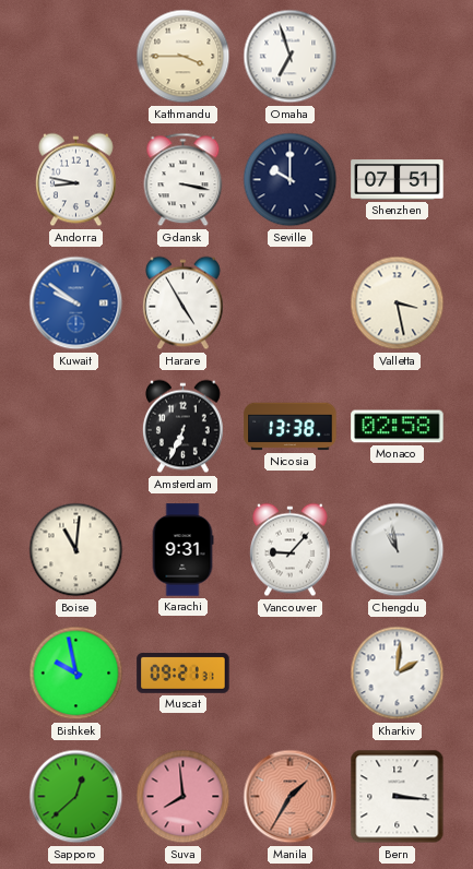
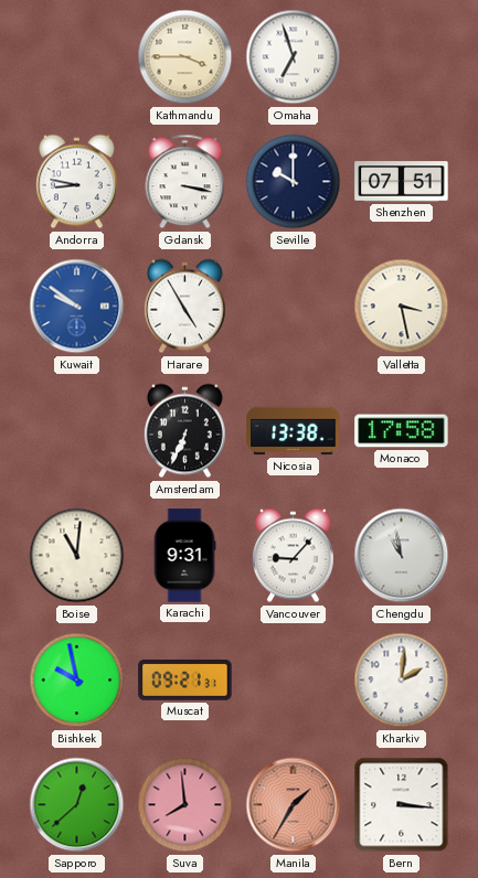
Monaco: 02:58 -> 17:58 (402, 431)
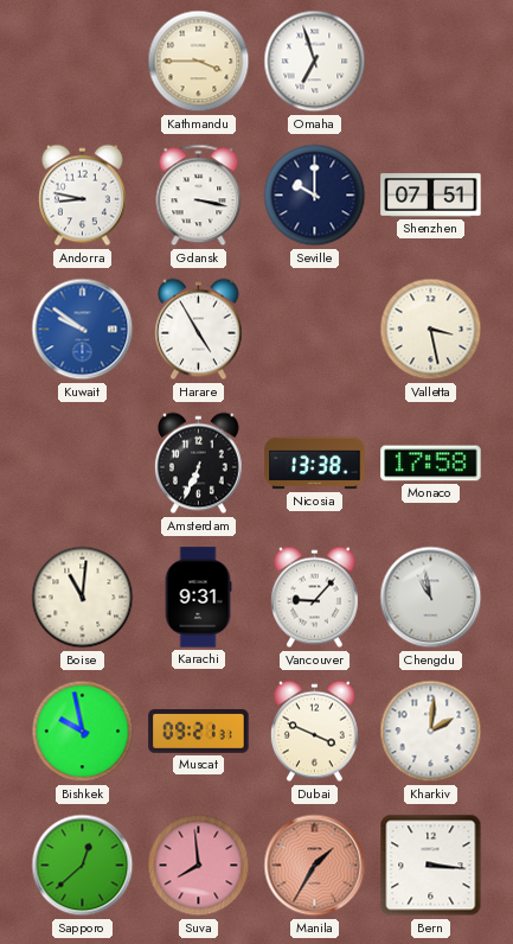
Dubai: none -> 3:49 (315, 732)
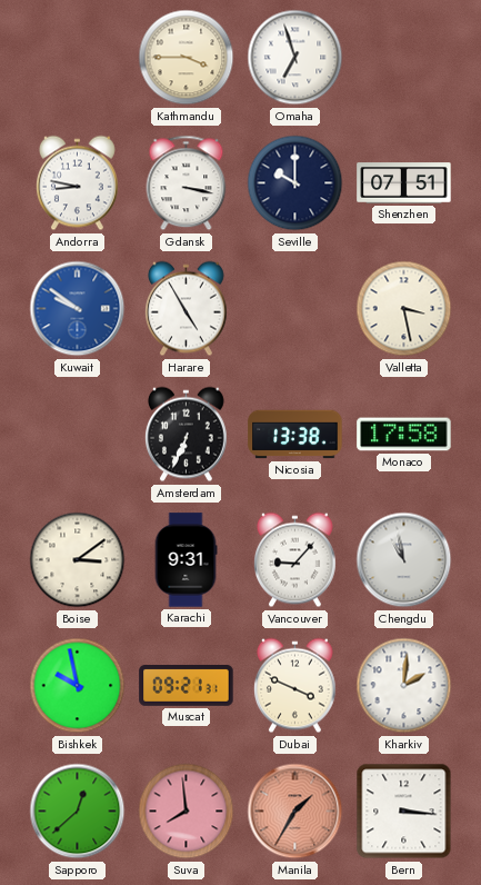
Boise: 11:01 -> 3:09 (78, 560)
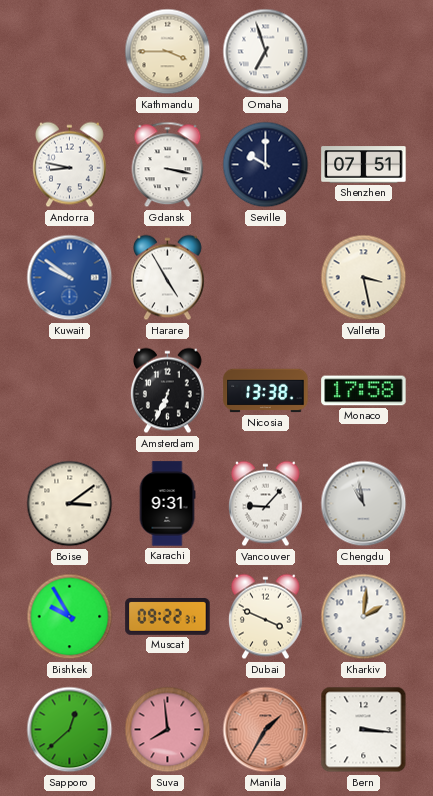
Bishkek: 9:58 -> 9:55 (70, 617)
Muscat: 09:21 -> 09:22 (168, 617)
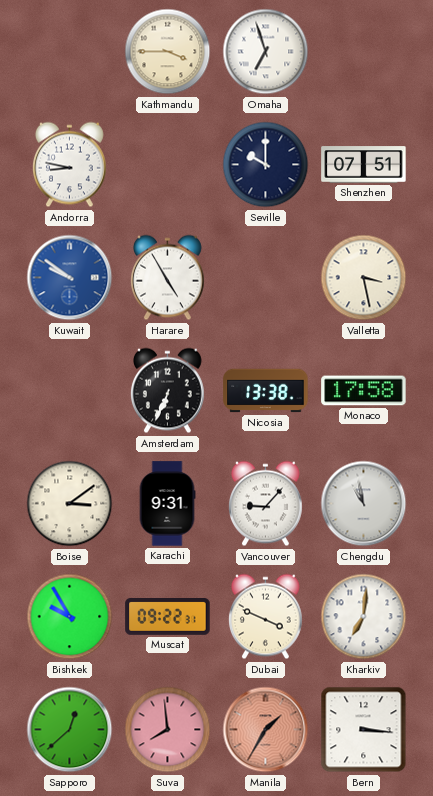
Gdansk: 3:17 -> none (168, 165)
Kharkiv: 2:01 -> 7:01 (364, 617)
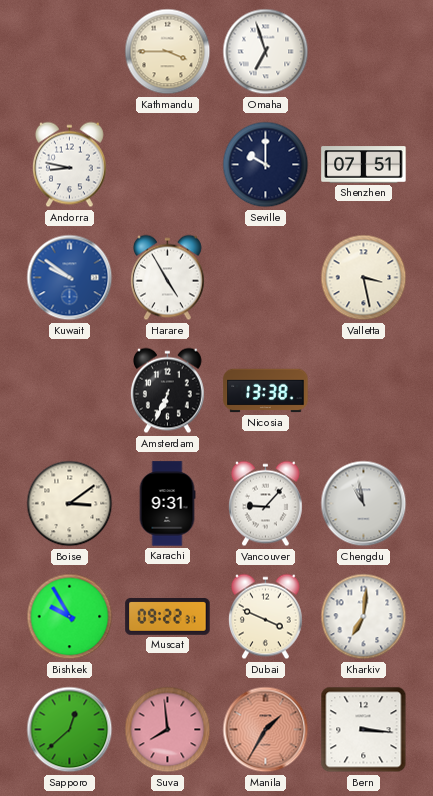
Monaco: 17:58 -> none (364, 391)
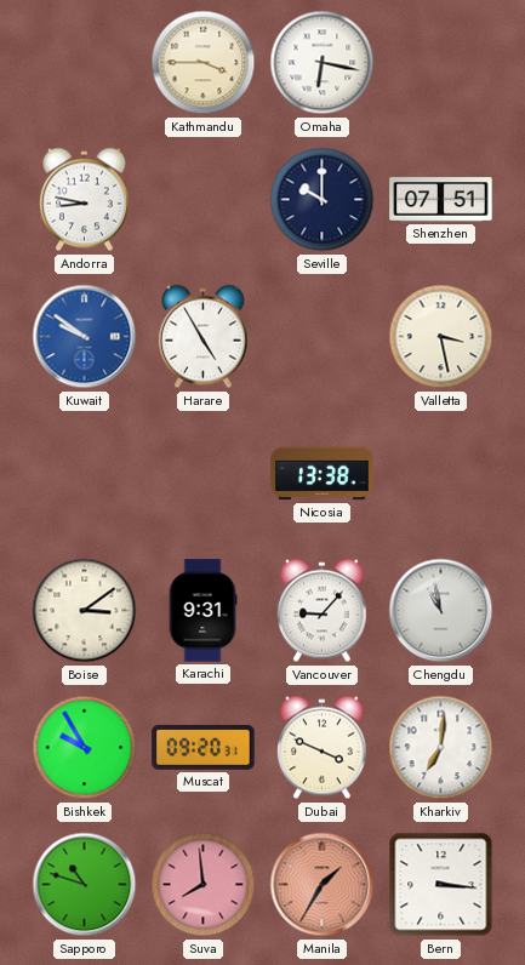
Omaha: 6:57 -> 6:17 (323, 63)
Amsterdam: 6:34 -> none (168, 391)
Muscat: 09:22 -> 09:20 (204, 748)
Sapporo: 12:38 -> 10:48 (85, 885)
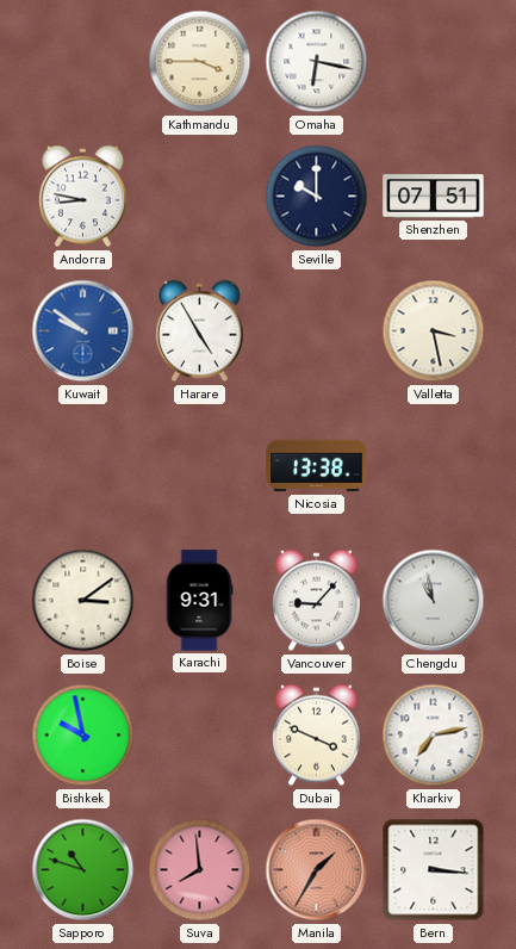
Bishkek: 9:55 -> 9:58 (83, 736)
Muscat: 09:20 -> none (204, 748)
Kharkiv: 7:01 -> 7:13 (434, 736)
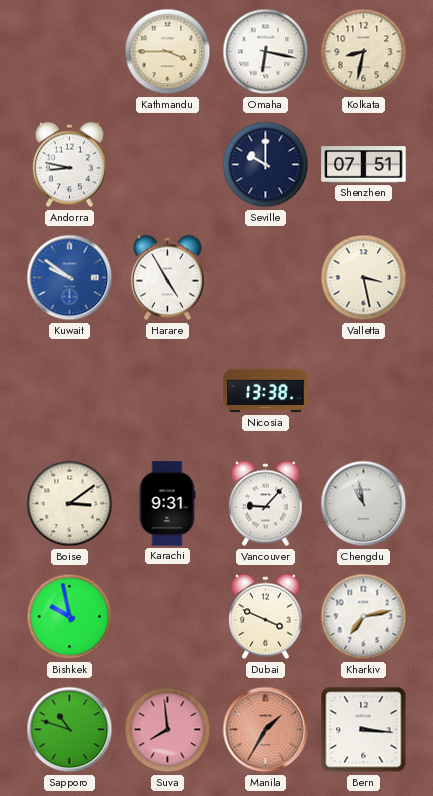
Kolkata: none -> 8:32 (364, 52)
